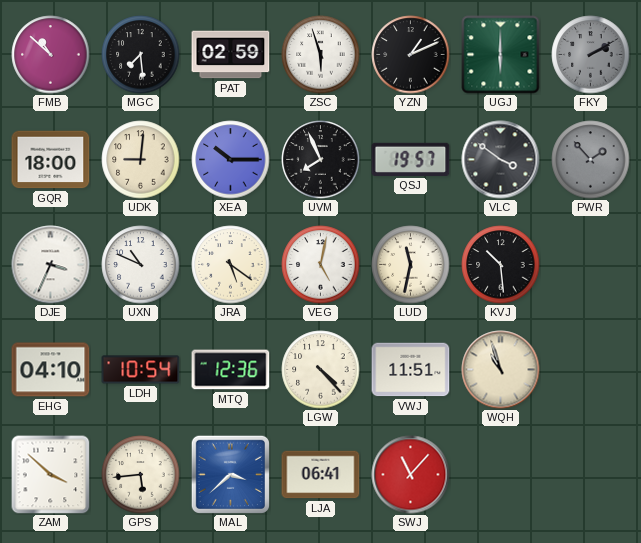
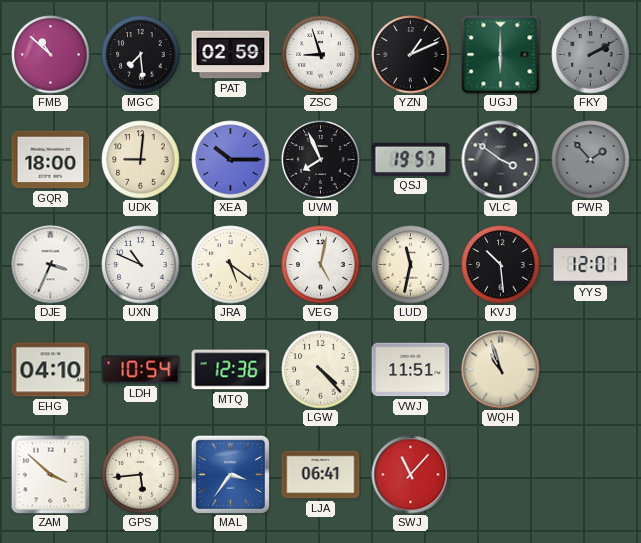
ZSC: 5:57 -> 8:57 (321, 55)
YYS: none -> 12:01 (591, 265)
MAL: 3:38 -> 3:36 (230, 474)
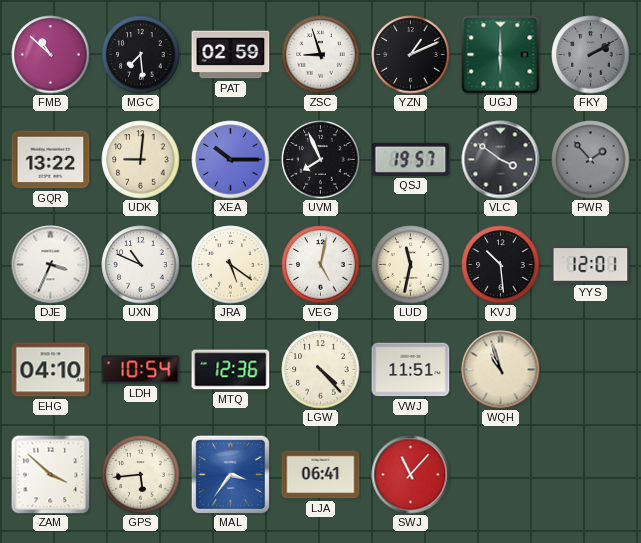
GQR: 18:00 -> 13:22 (51, 160)
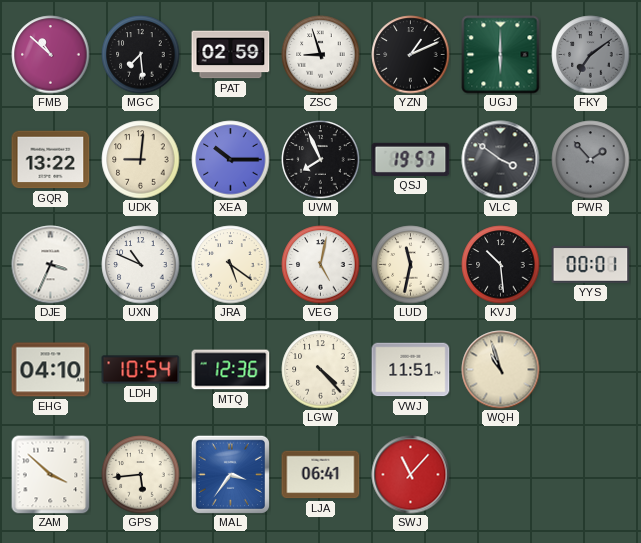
FKY: 2:10 -> 7:09 (591, 55)
YYS: 12:01 -> 00:01 (591, 265)
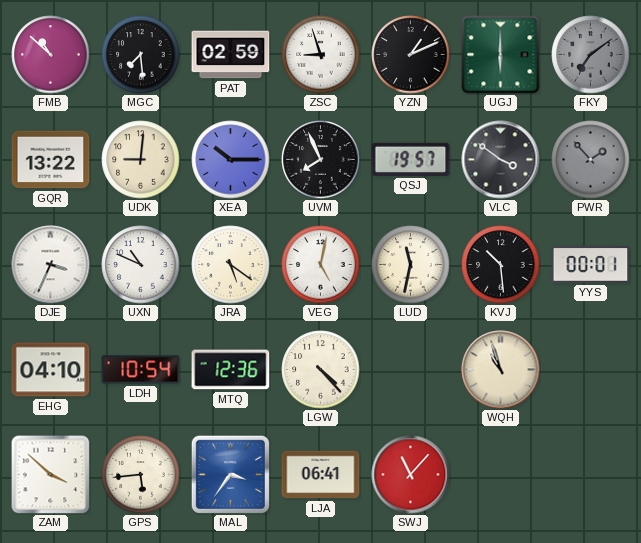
VWJ: 11:51 -> none (411, 370)
